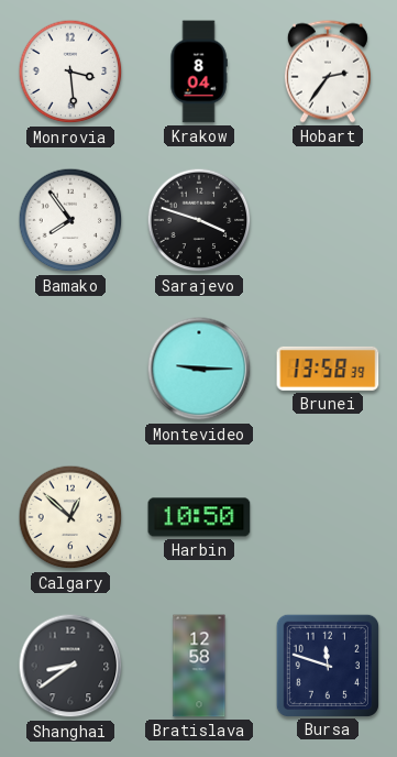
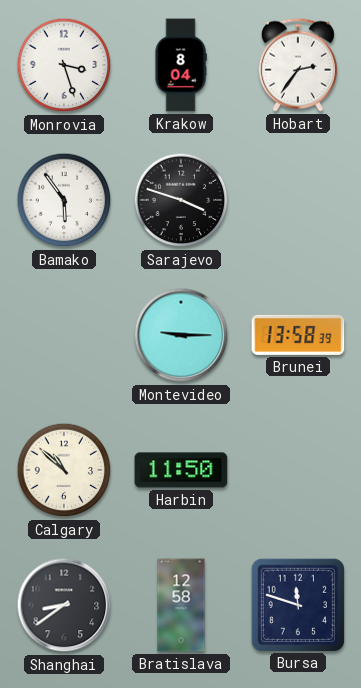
Monrovia: 3:29 -> 3:27 (64, 65)
Bamako: 7:54 -> 5:54 (64, 200)
Calgary: 12:52 -> 10:52 (64, 470)
Harbin: 10:50 -> 11:50 (181, 470)
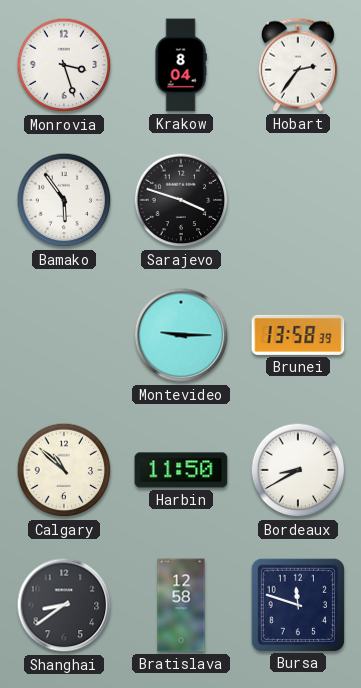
Bordeaux: none -> 8:40 (298, 470)
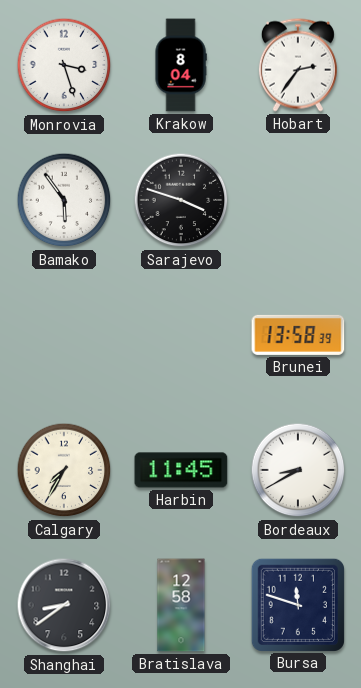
Montevideo: 9:15 -> none (181, 335)
Calgary: 10:52 -> 7:35 (64, 470)
Harbin: 11:50 -> 11:45 (181, 470)
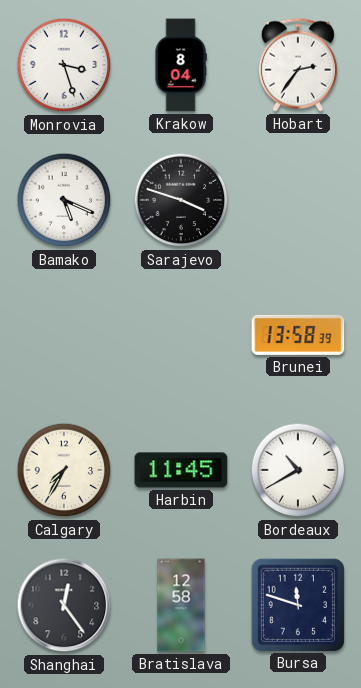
Bamako: 5:54 -> 5:19 (64, 200)
Bordeaux: 8:40 -> 10:40 (298, 470)
Shanghai: 8:39 -> 12:24 (64, 605)
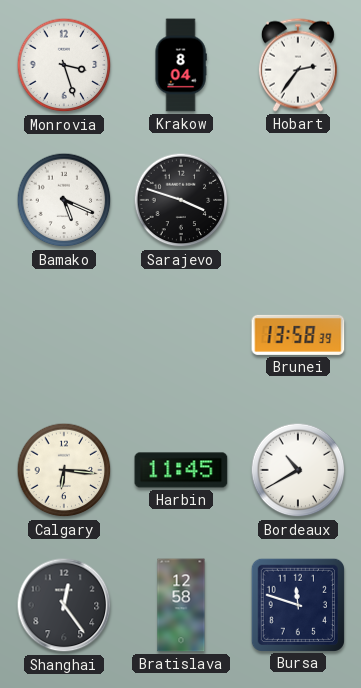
Calgary: 7:35 -> 6:16 (64, 470)
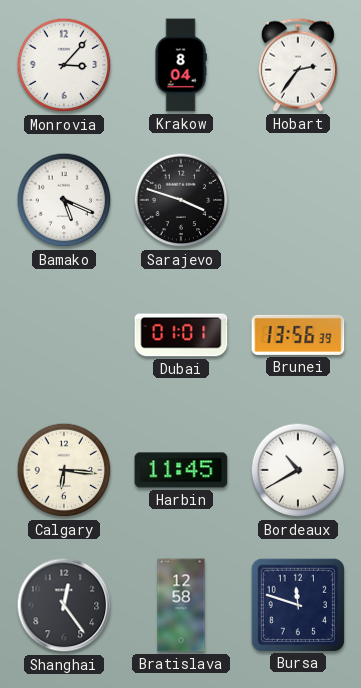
Monrovia: 3:27 -> 3:07 (64, 65)
Dubai: none -> 01:01 (181, 335)
Brunei: 13:58 -> 13:56 (298, 335)
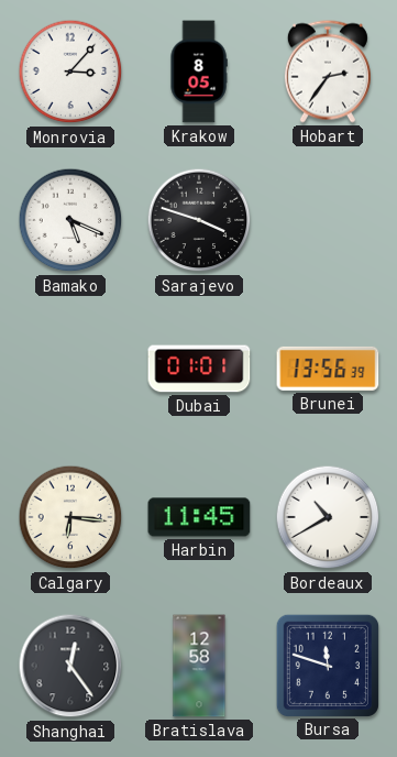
Krakow: 8:04 -> 8:05 (199, 72)
